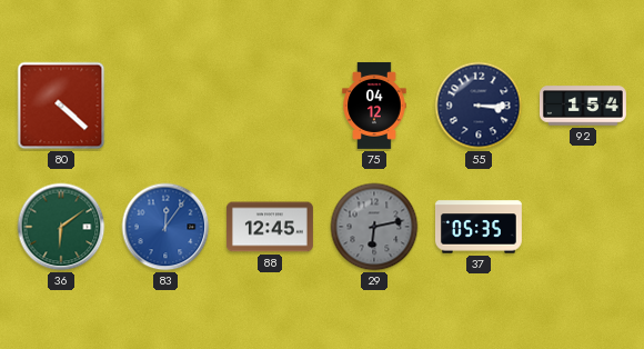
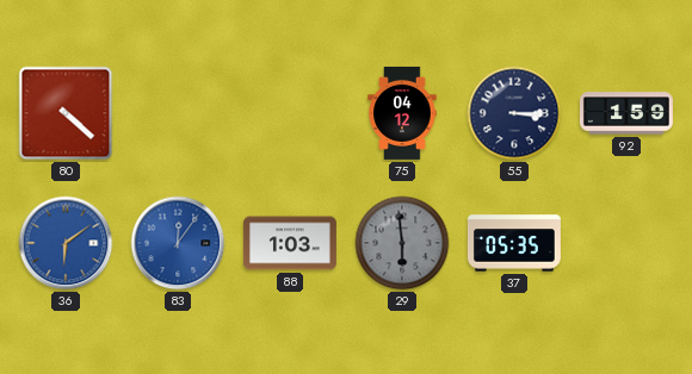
92: 1:54 -> 1:59 (626, 113)
36 dial: green -> blue (66, 243)
88: 12:45 -> 1:03 (290, 243)
29: 6:13 -> 5:59 (402, 243)
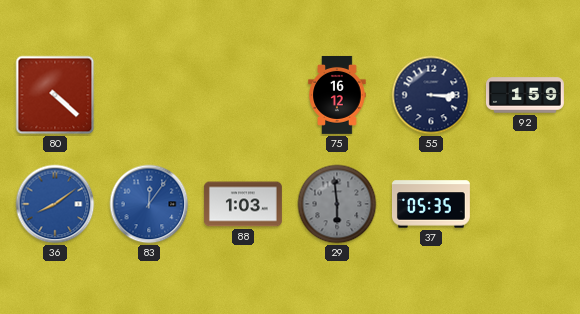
75: 04:12 -> 16:12 (337, 95)
36: 6:09 -> 8:09 (55, 204)
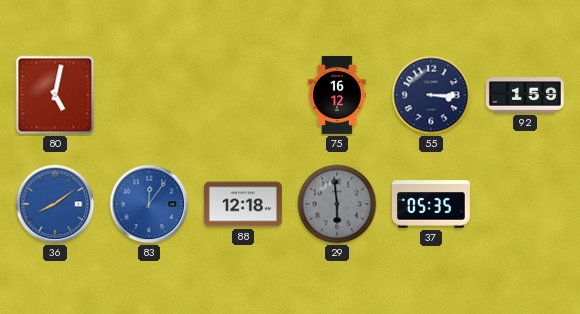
80: 4:22 -> 5:02 (55, 95)
88: 1:03 -> 12:18 (243, 204)
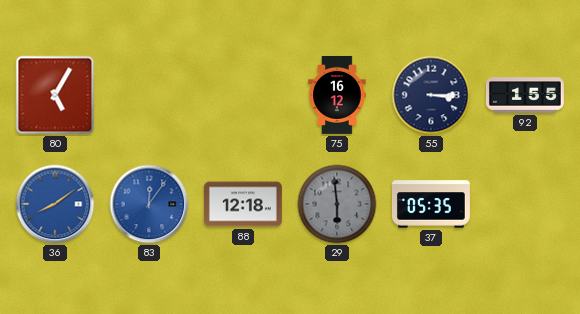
80: 5:02 -> 5:05 (55, 95)
92: 1:59 -> 1:55 (525, 95)
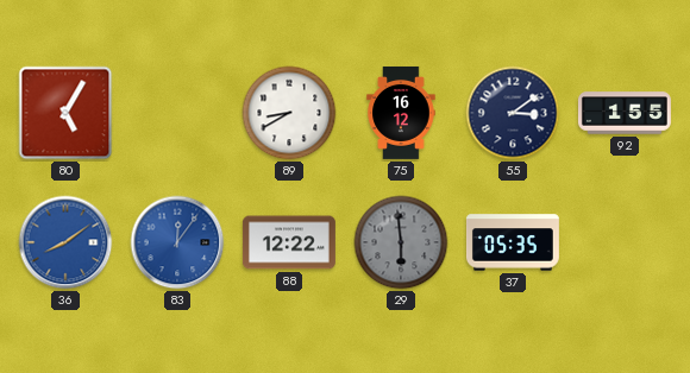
89: none -> 8:40 (289, 113)
55: 3:15 -> 3:09 (513, 113)
88: 12:18 -> 12:22 (289, 242)
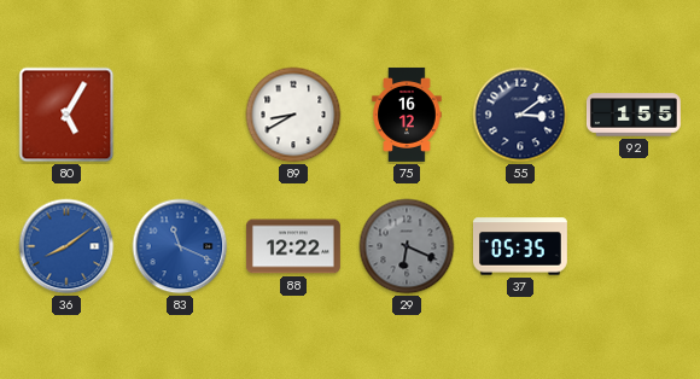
83: 12:06 -> 11:19 (180, 246)
29: 5:59 -> 6:19 (407, 246)
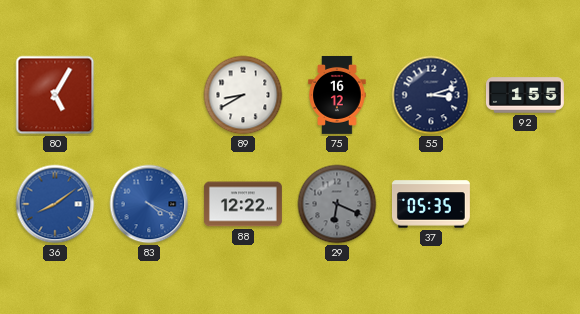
55: 3:09 -> 3:12 (431, 95)
83: 11:19 -> 4:19 (149, 204)
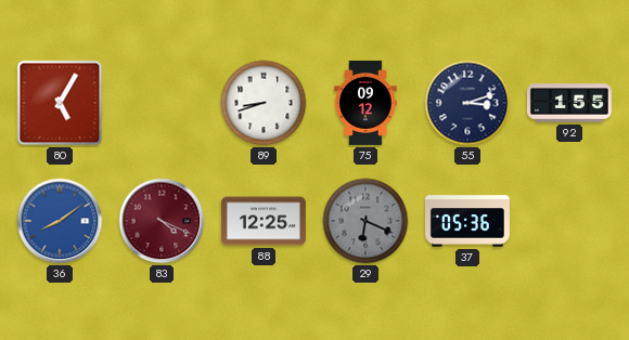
89: 8:40 -> 8:42 (264, 103)
75: 16:12 -> 09:12 (365, 103)
83 dial: blue -> burgundy (162, 221)
88: 12:22 -> 12:25 (264, 221)
37: 05:35 -> 05:36 (467, 221)
